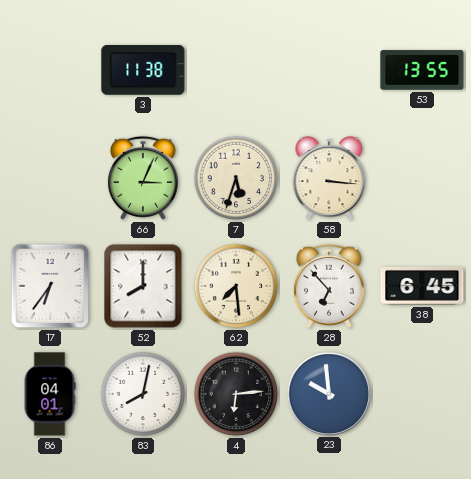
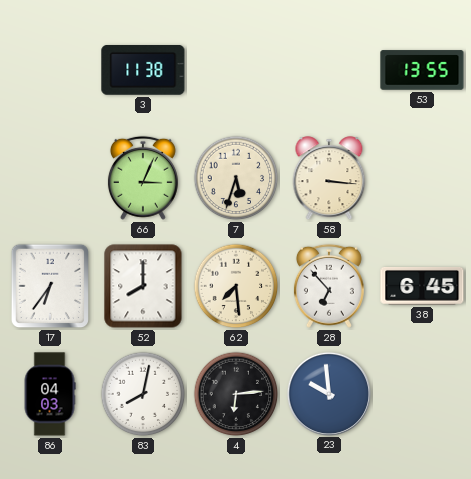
86: 04:01 -> 04:03 (50, 394)
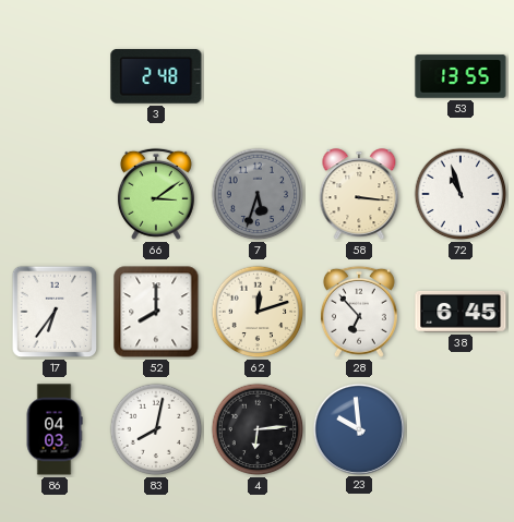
3: 11:38 -> 2:48 (156, 77)
66: 3:04 -> 3:09 (156, 194)
7 dial: cream -> grey (258, 194)
72: none -> 10:57 (461, 194)
62: 7:29 -> 12:12 (258, 312)
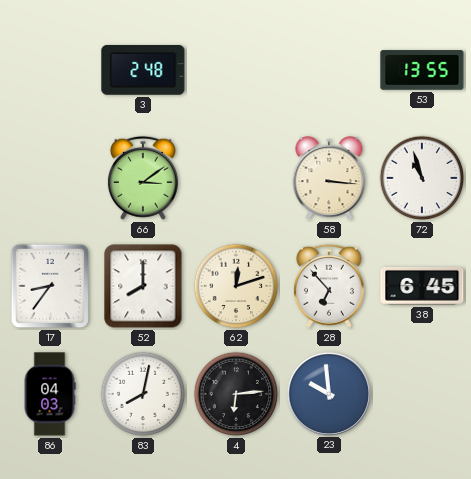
7: 5:33 -> none (258, 194)
17: 6:36 -> 8:36 (50, 286)
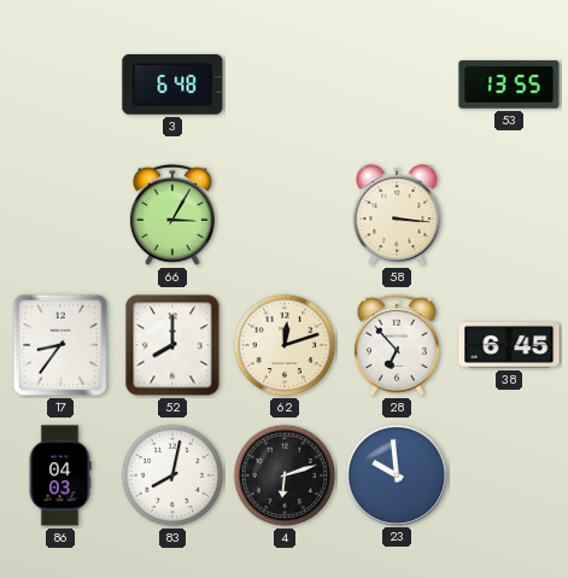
3: 2:48 -> 6:48 (172, 86)
66: 3:09 -> 3:05 (172, 215)
72: 10:57 -> none (422, 178)
4: 6:14 -> 6:12 (285, 475)
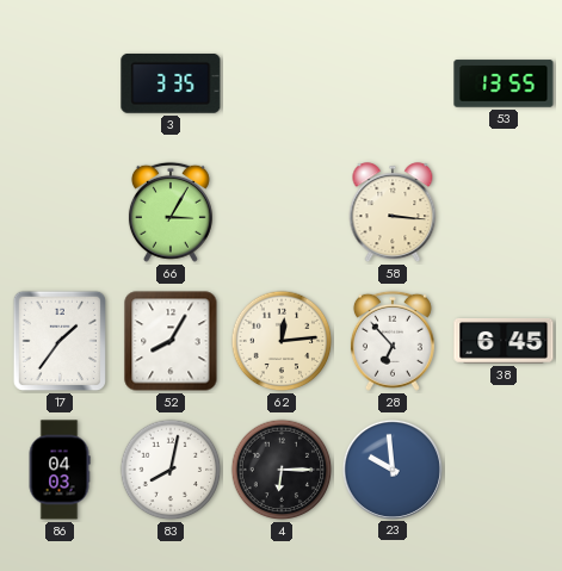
3: 6:48 -> 3:35 (171, 85)
17: 8:36 -> 1:36 (60, 341)
52: 8:00 -> 8:05 (171, 341)
62: 12:12 -> 12:14 (282, 341)
4: 6:12 -> 6:15 (282, 470)
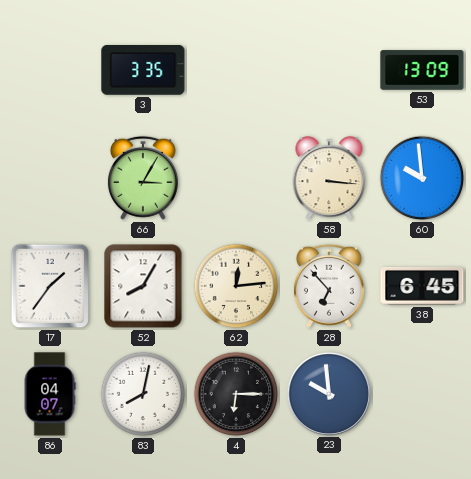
53: 13:55 -> 13:09 (422, 70)
60: none -> 9:59 (422, 178)
86: 04:03 -> 04:07 (50, 394)
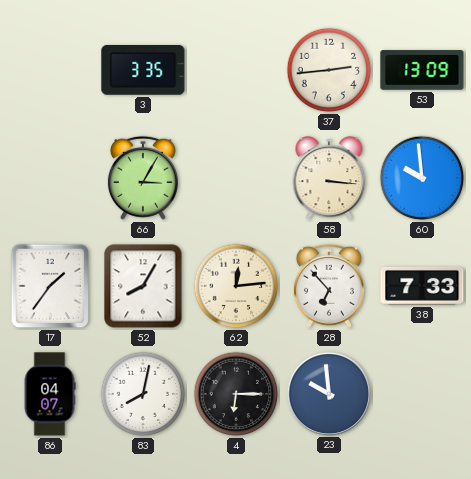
37: none -> 2:44 (329, 70)
38: 6:45 -> 7:33 (422, 287)
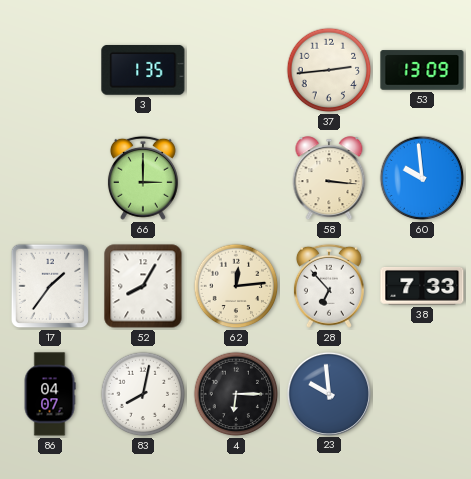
3: 3:35 -> 1:35 (143, 71)
66: 3:05 -> 3:00 (143, 178)
